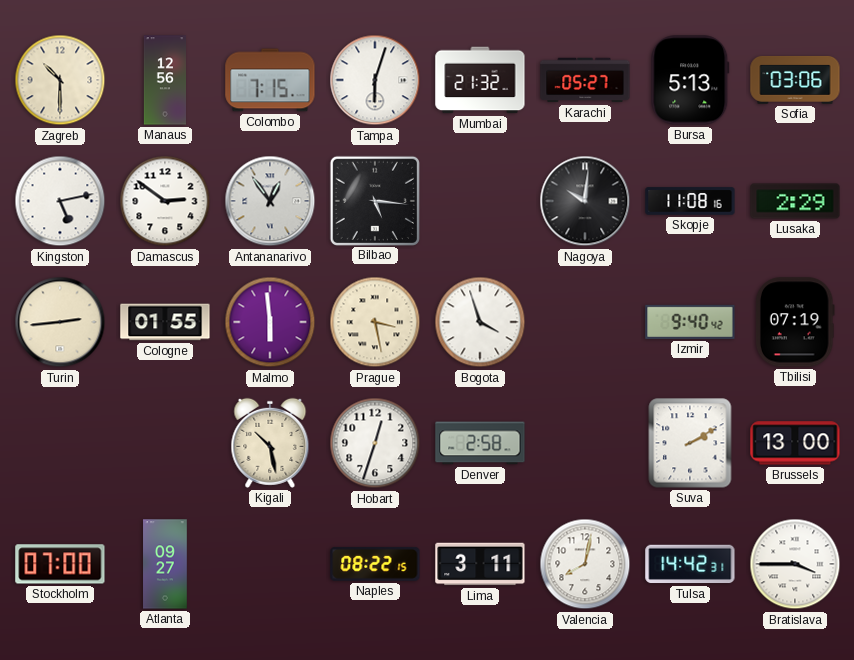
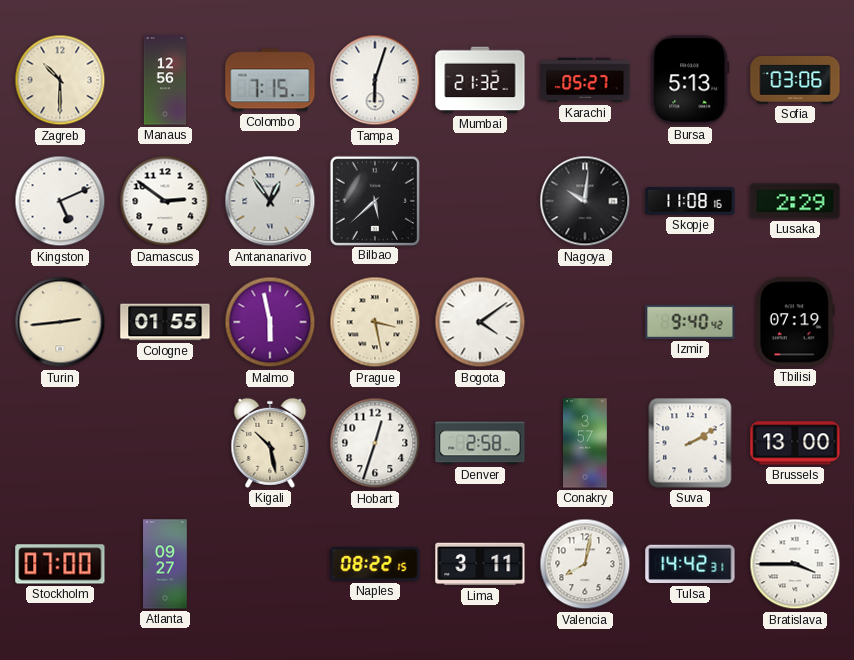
Kingston: 5:13 -> 5:11 (60, 201)
Bilbao: 5:16 -> 5:38 (374, 200)
Malmo: 5:59 -> 5:58 (270, 322)
Bogota: 3:57 -> 4:09 (480, 322)
Conakry: none -> 3:57 (586, 443)
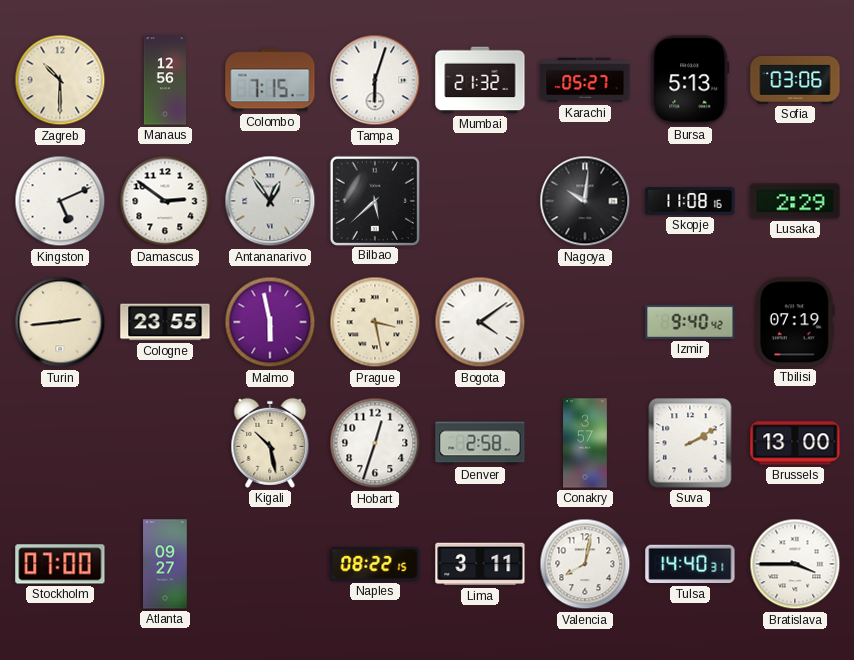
Cologne: 01:55 -> 23:55 (165, 322)
Tulsa: 14:42 -> 14:40 (690, 564)
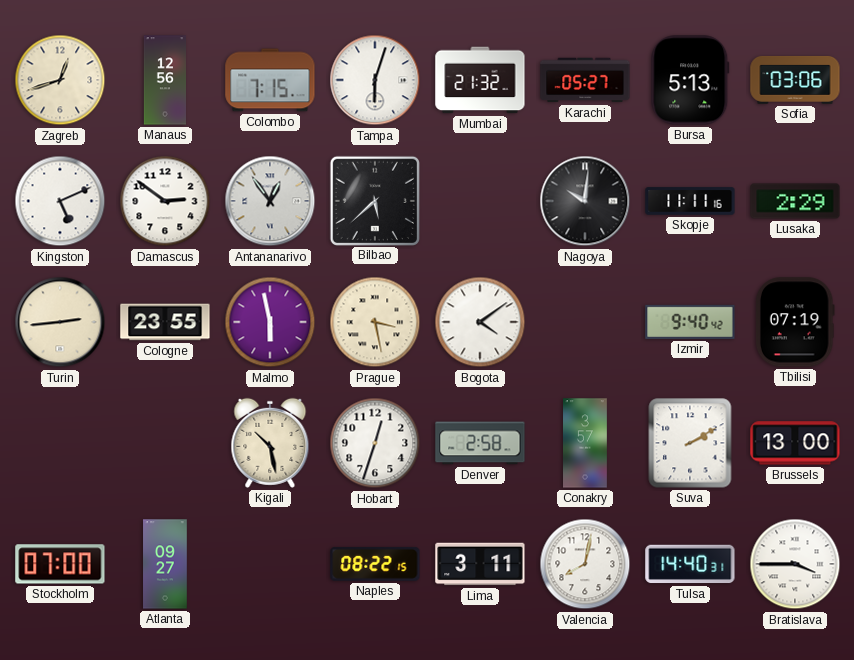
Zagreb: 10:30 -> 12:42 (60, 80)
Skopje: 11:08 -> 11:11 (690, 201)
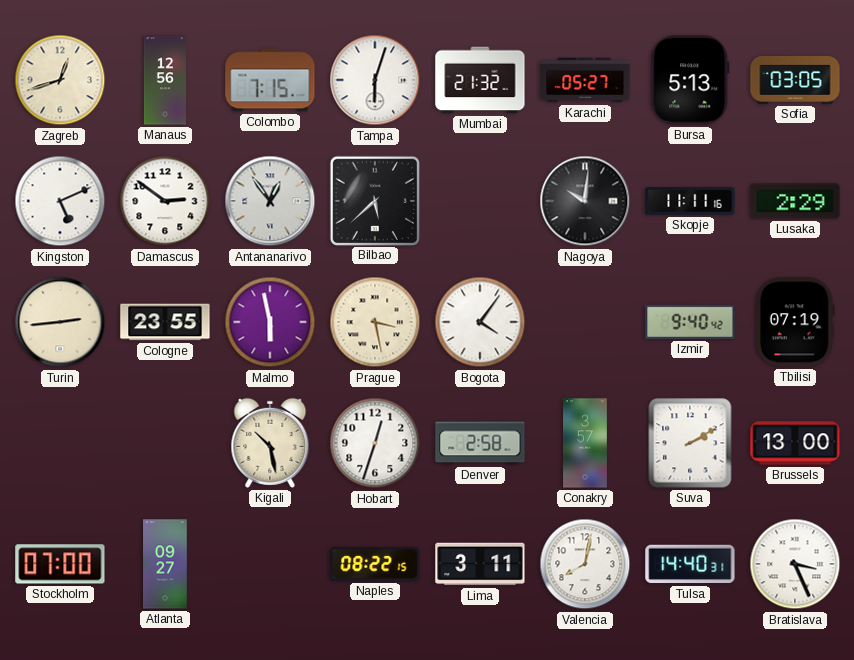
Sofia: 03:06 -> 03:05 (795, 80)
Bogota: 4:09 -> 4:06 (480, 322)
Bratislava: 3:45 -> 3:26 (795, 564)
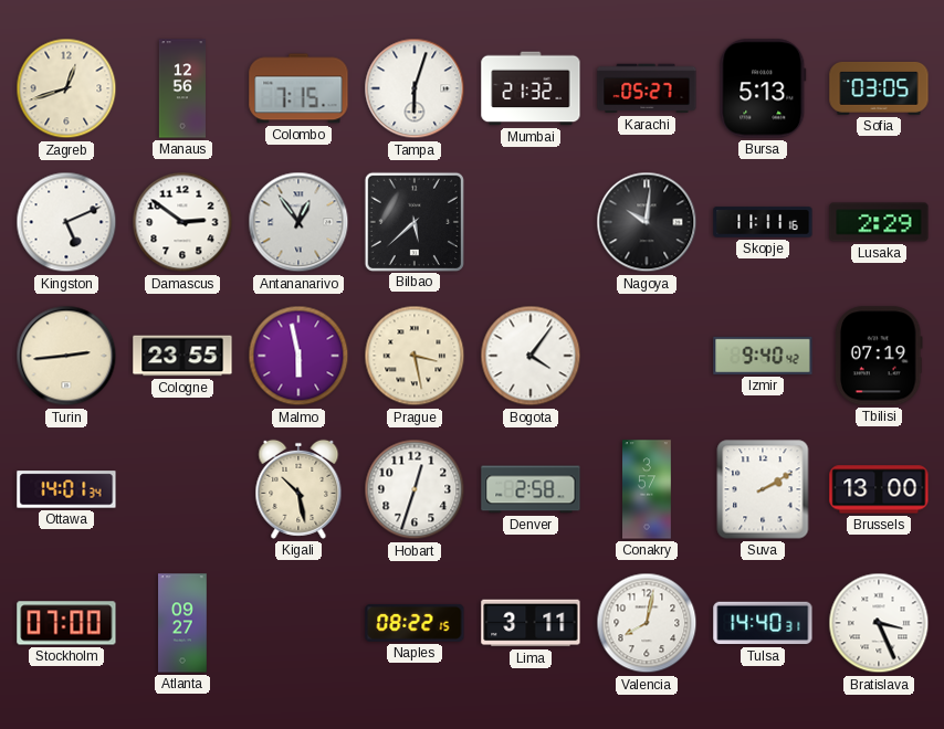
Ottawa: none -> 14:01 (66, 489)
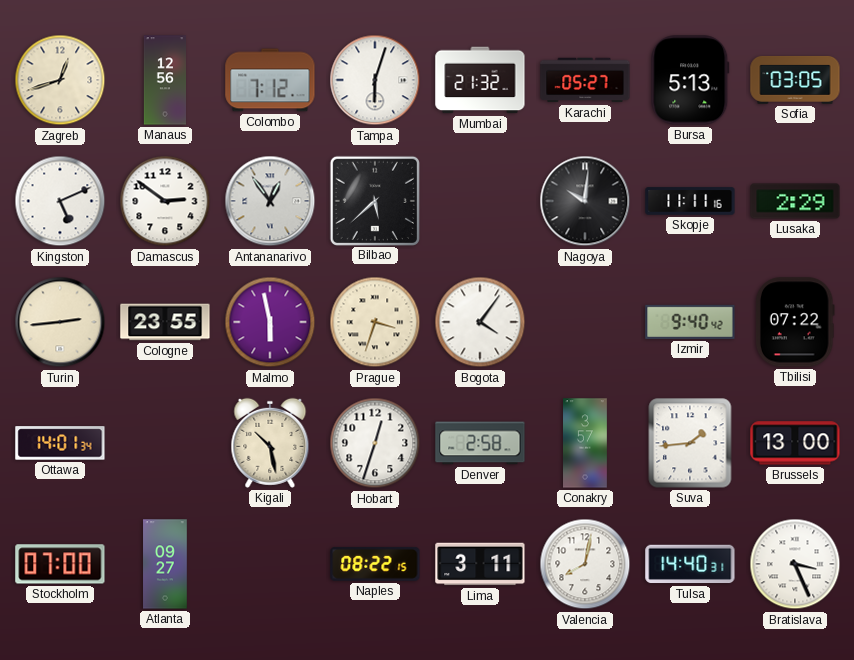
Colombo: 7:15 -> 7:12 (270, 80)
Prague: 3:28 -> 3:33 (375, 322)
Tbilisi: 07:19 -> 07:22 (795, 322)
Suva: 2:10 -> 1:44 (690, 443)
